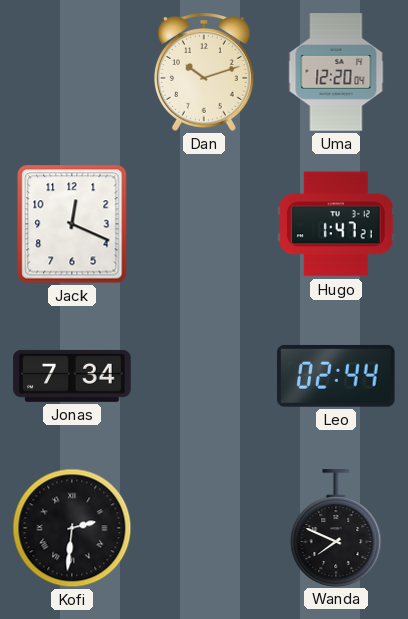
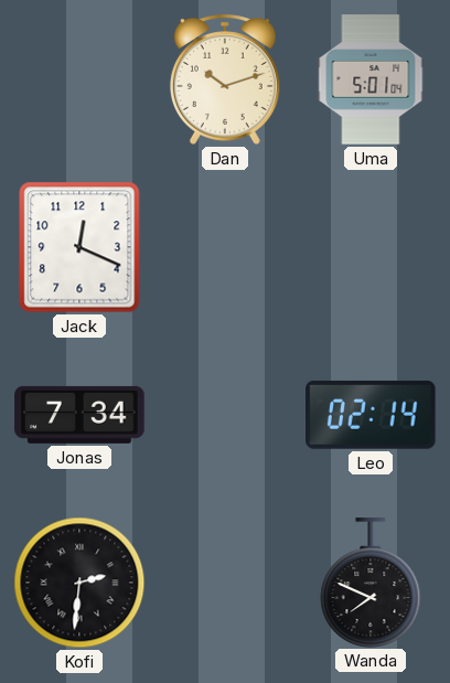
Uma: 12:20 -> 5:01 (371, 79)
Hugo: 1:47 -> none (336, 224)
Leo: 02:44 -> 02:14 (371, 415)
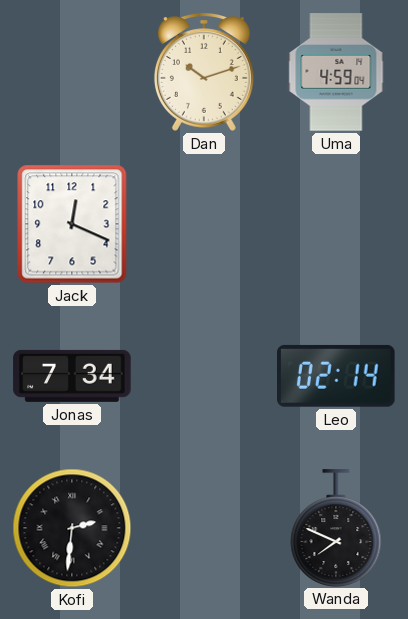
Uma: 5:01 -> 4:59 (336, 72)
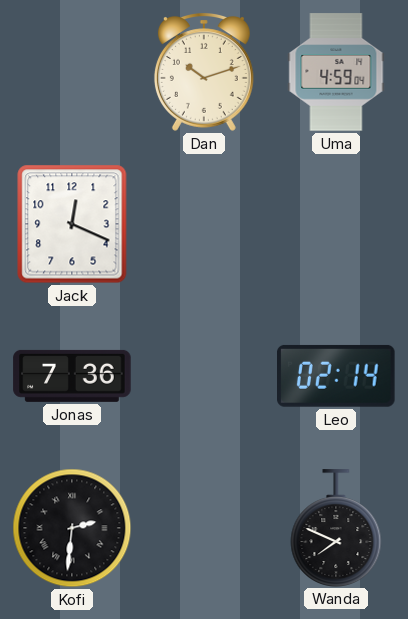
Jonas: 7:34 -> 7:36 (72, 376)
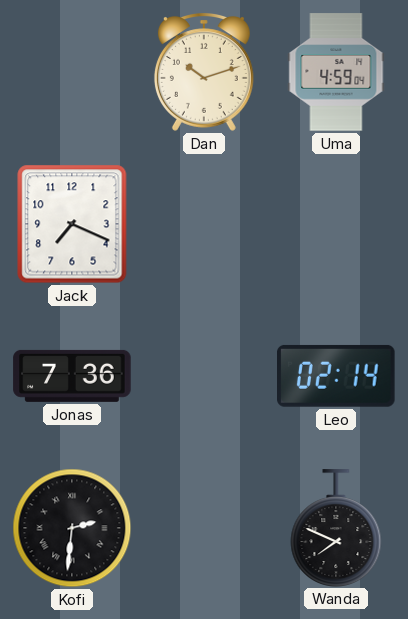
Jack: 12:19 -> 7:19 (72, 224)
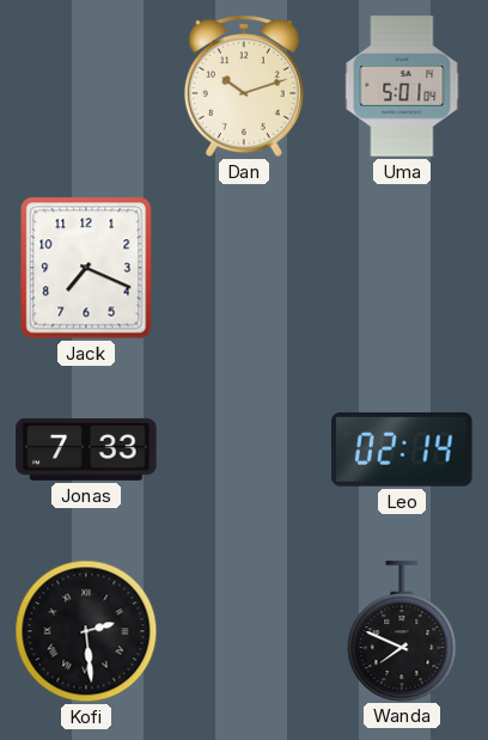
Uma: 4:59 -> 5:01 (402, 86)
Jonas: 7:36 -> 7:33 (86, 449)
Kofi: 2:31 -> 2:29 (86, 631)
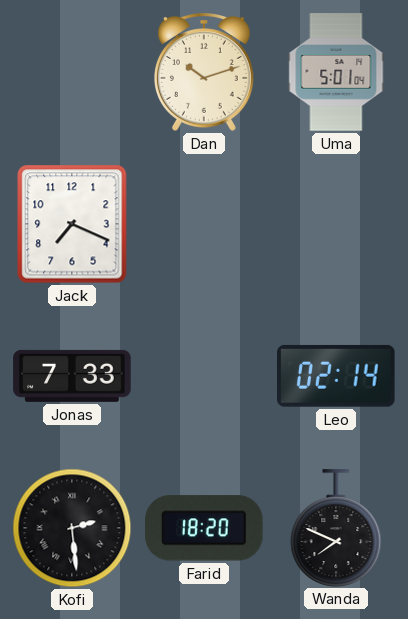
Farid: none -> 18:20 (204, 528)
